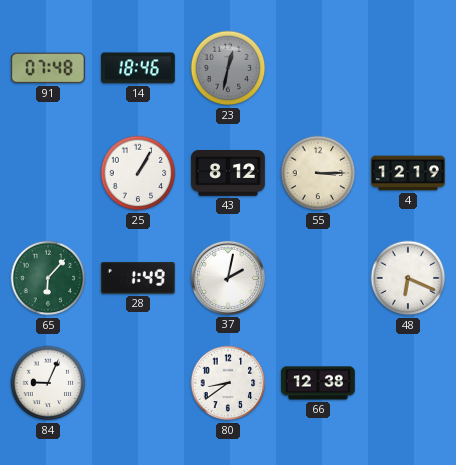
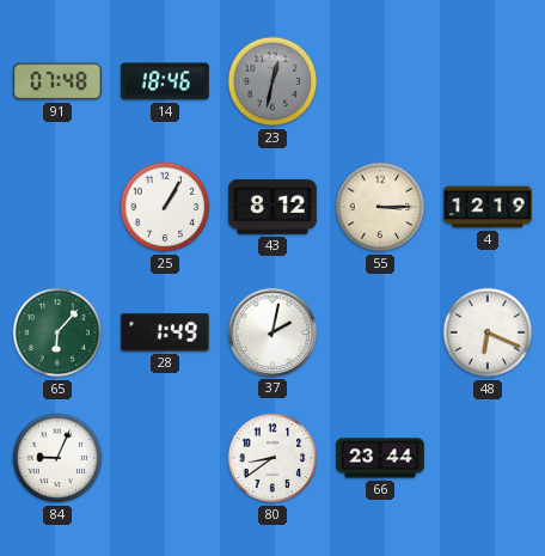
66: 12:38 -> 23:44 (380, 458)
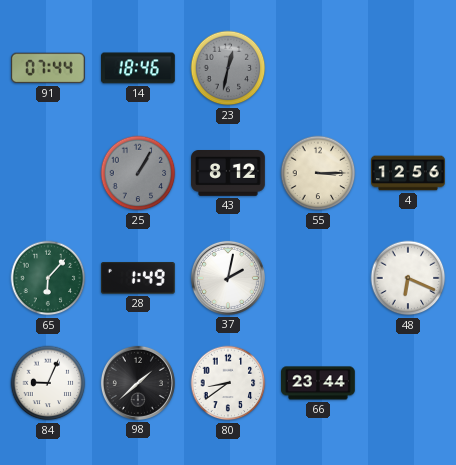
91: 07:48 -> 07:44 (48, 68)
25 dial: white -> grey (138, 173)
4: 12:19 -> 12:56 (408, 173)
98: none -> 1:38 (138, 383)
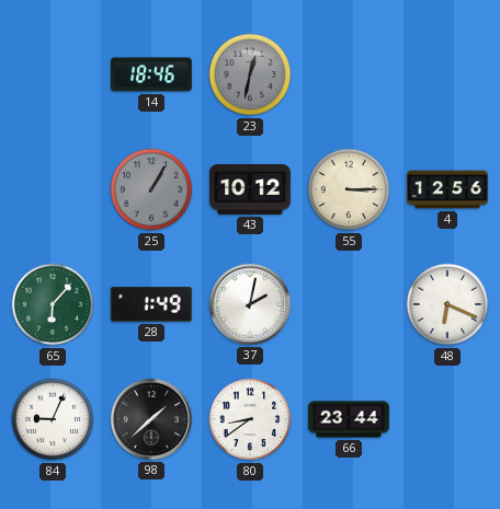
91: 07:44 -> none (48, 68)
43: 8:12 -> 10:12 (250, 190)
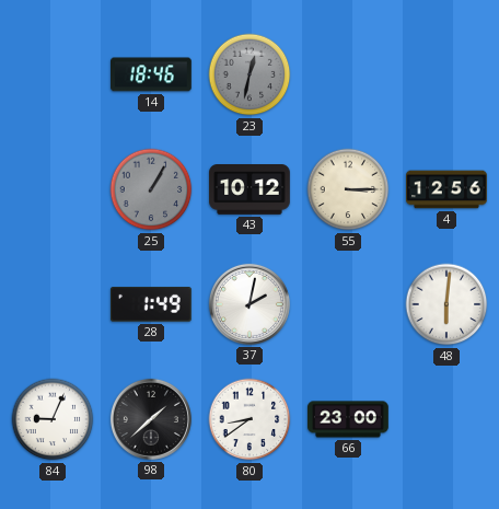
65: 6:07 -> none (53, 304)
48: 6:19 -> 6:01 (446, 304)
66: 23:44 -> 23:00 (348, 419)
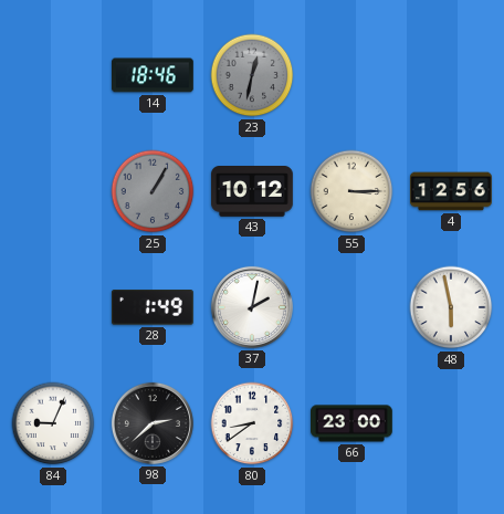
48: 6:01 -> 5:58 (451, 307)
98: 1:38 -> 2:38 (153, 423)
